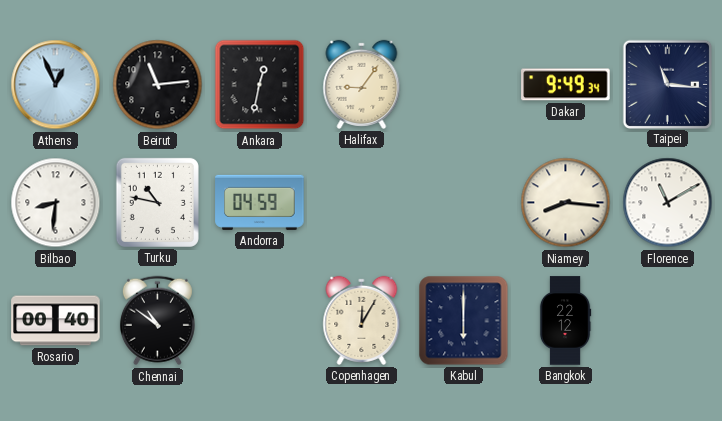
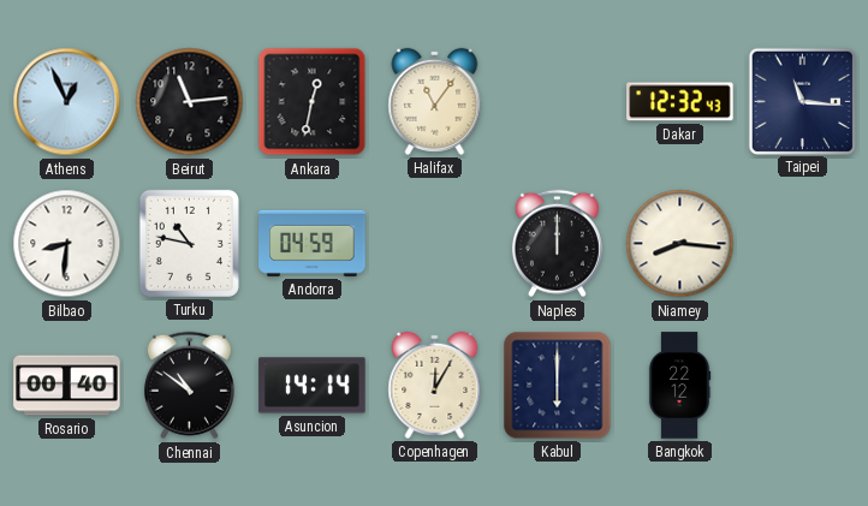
Halifax: 9:06 -> 11:06 (435, 101)
Dakar: 9:49 -> 12:32 (680, 102)
Naples: none -> 12:00 (557, 244)
Florence: 11:10 -> none (668, 203)
Asuncion: none -> 14:14 (313, 386)
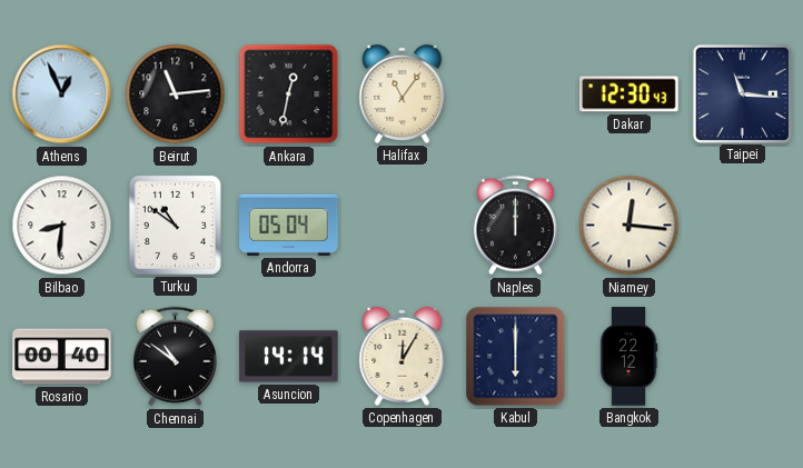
Dakar: 12:32 -> 12:30 (629, 94)
Turku: 10:47 -> 10:51 (175, 225)
Andorra: 04:59 -> 05:04 (289, 225)
Niamey: 8:16 -> 12:16 (629, 226)
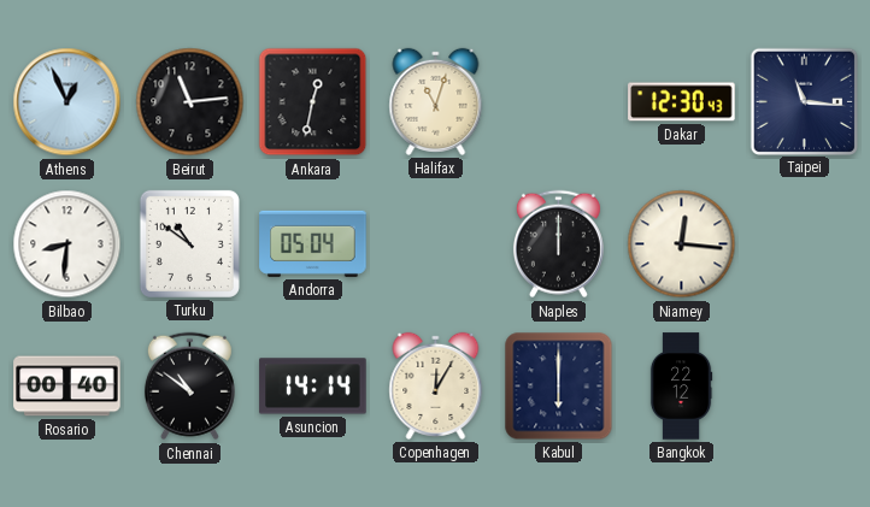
Halifax: 11:06 -> 11:03 (436, 101)
